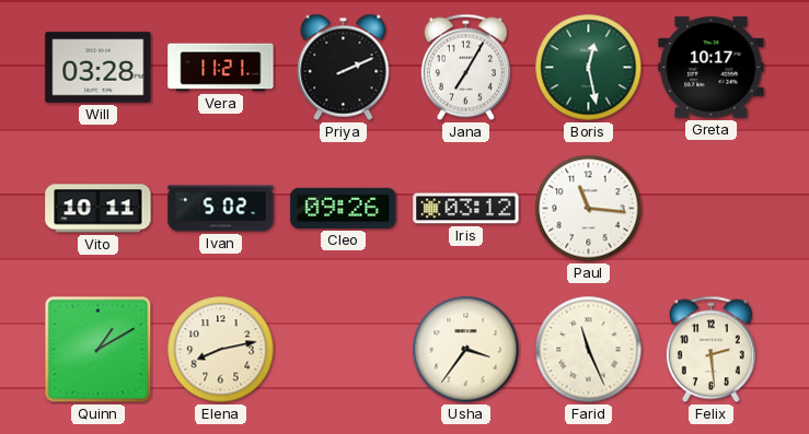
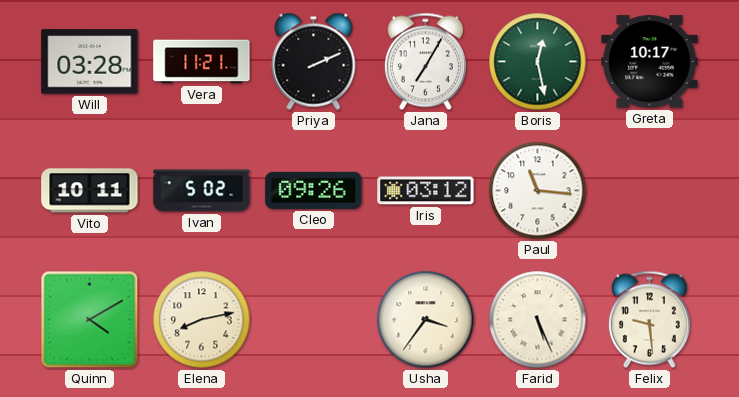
Quinn: 1:10 -> 4:10 (90, 320)
Farid: 11:26 -> 5:26 (538, 320)
Felix: 2:29 -> 9:29 (649, 320)
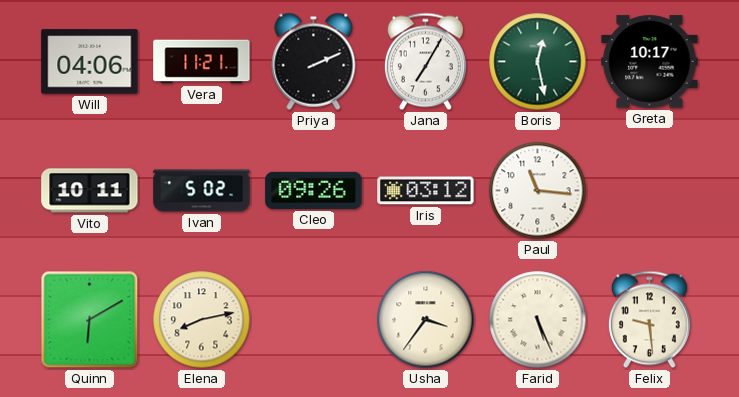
Will: 03:28 -> 04:06 (90, 62)
Quinn: 4:10 -> 6:10 (90, 320)
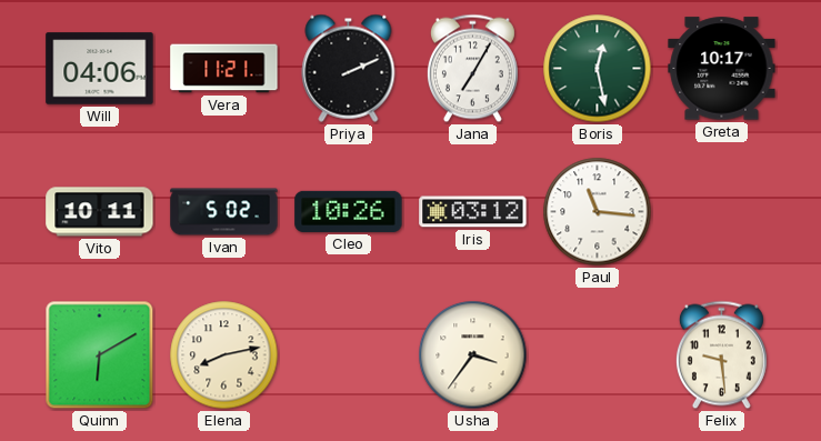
Cleo: 09:26 -> 10:26 (349, 211)
Farid: 5:26 -> none (538, 320)
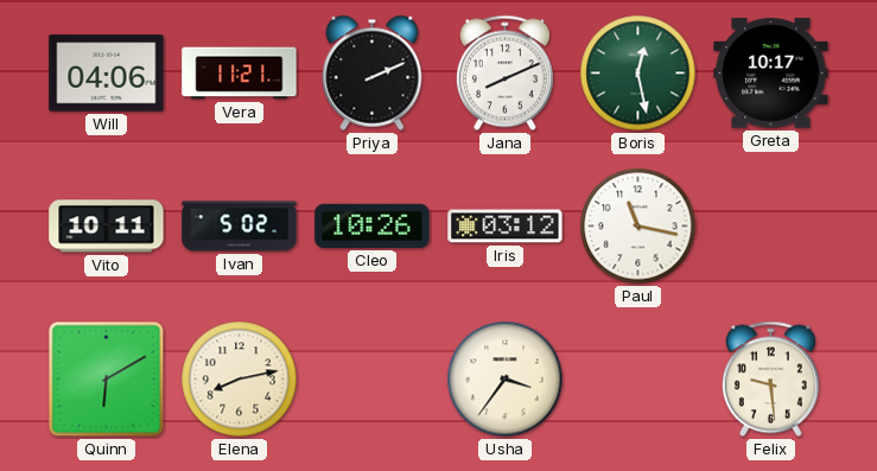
Jana: 7:05 -> 8:11 (504, 74)
Paul: 11:16 -> 11:17 (638, 227)
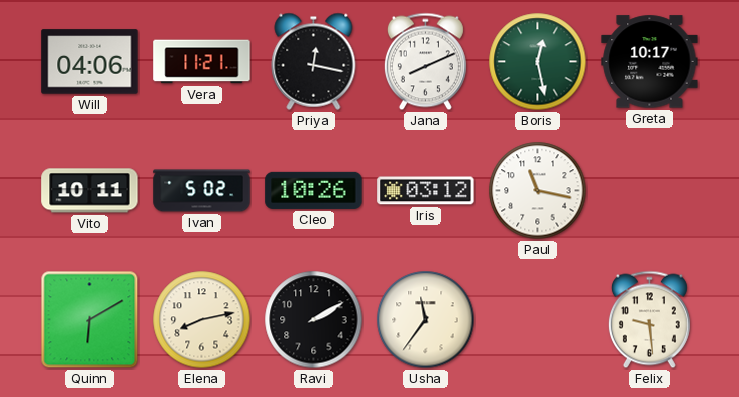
Priya: 2:11 -> 12:17 (314, 61)
Ravi: none -> 2:10 (314, 320)
Usha: 3:36 -> 11:36 (426, 320)
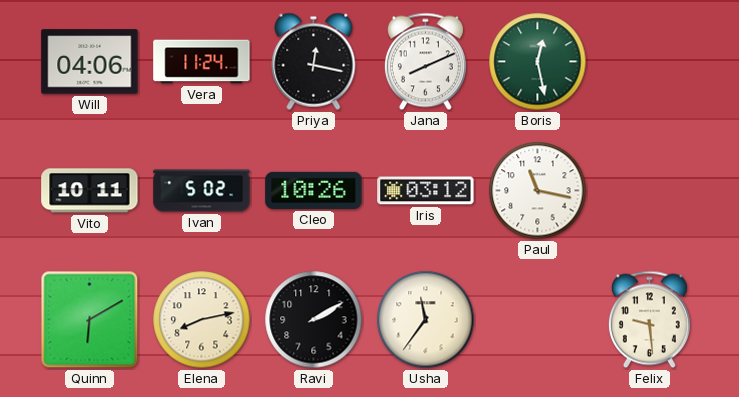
Vera: 11:21 -> 11:24 (202, 62)
Greta: 10:17 -> none (650, 62)
